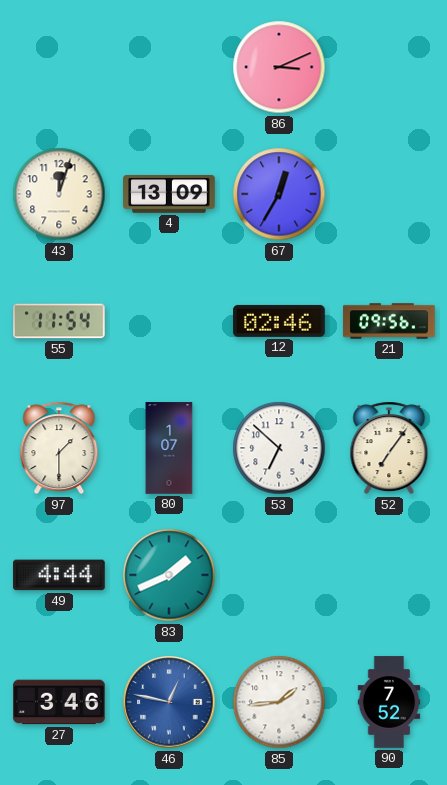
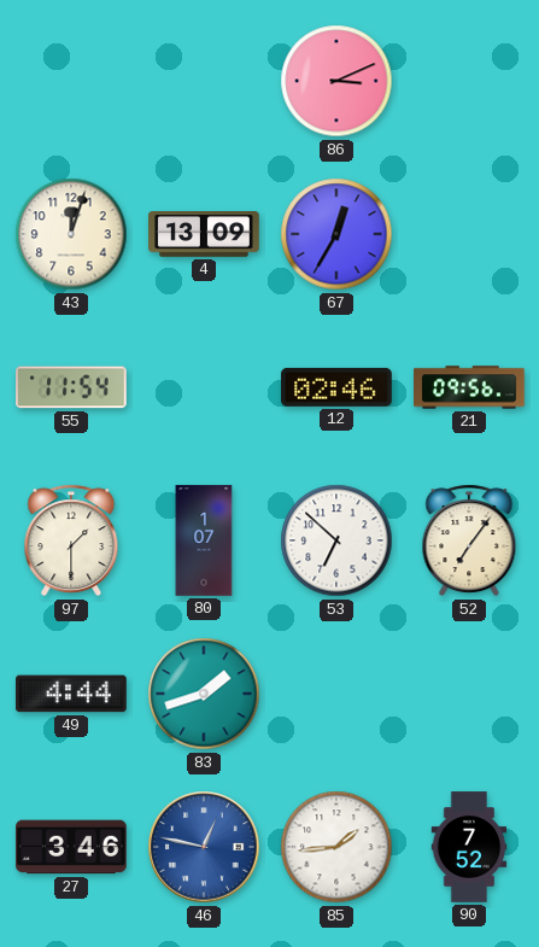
83: 1:41 -> 1:42 (204, 694)
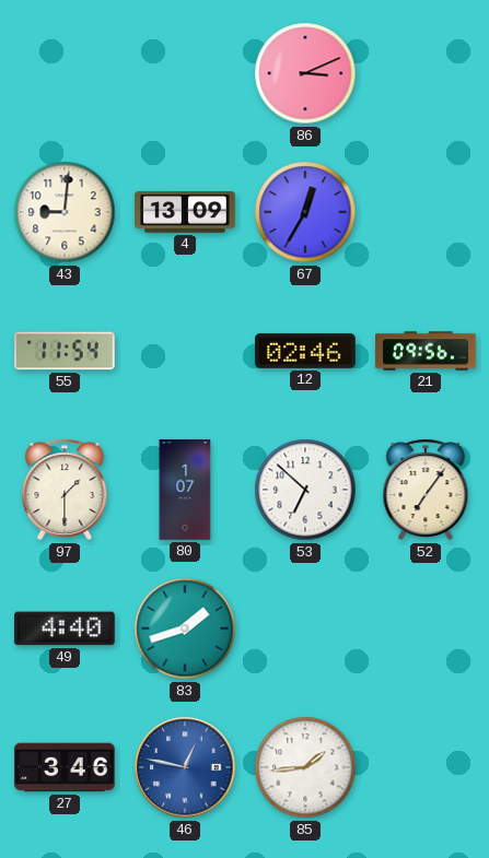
43: 12:03 -> 9:01 (65, 212)
49: 4:44 -> 4:40 (65, 628)
90: 7:52 -> none (469, 847)
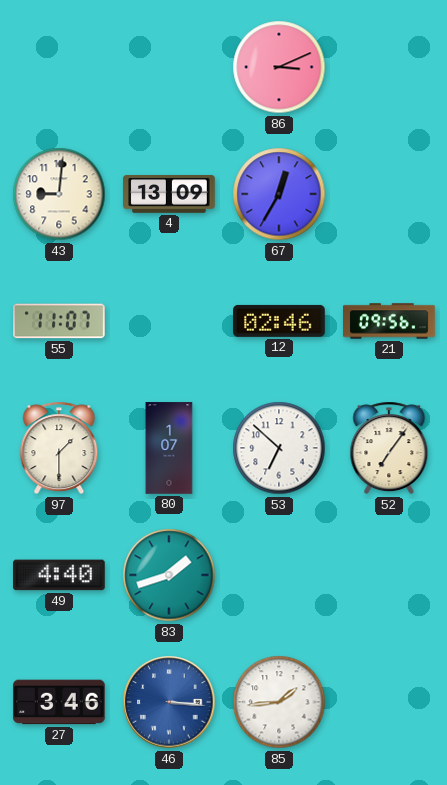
55: 11:54 -> 11:07 (59, 321)
46: 12:47 -> 3:16 (169, 702)
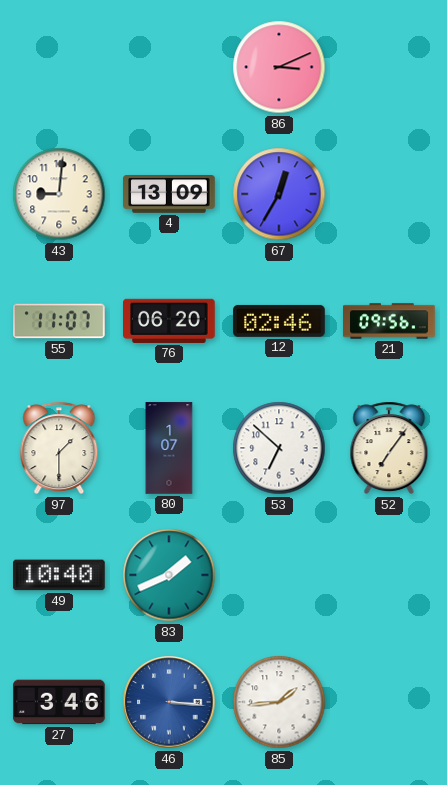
76: none -> 06:20 (169, 321)
49: 4:40 -> 10:40 (59, 575)
83: 1:42 -> 1:41 (169, 575)
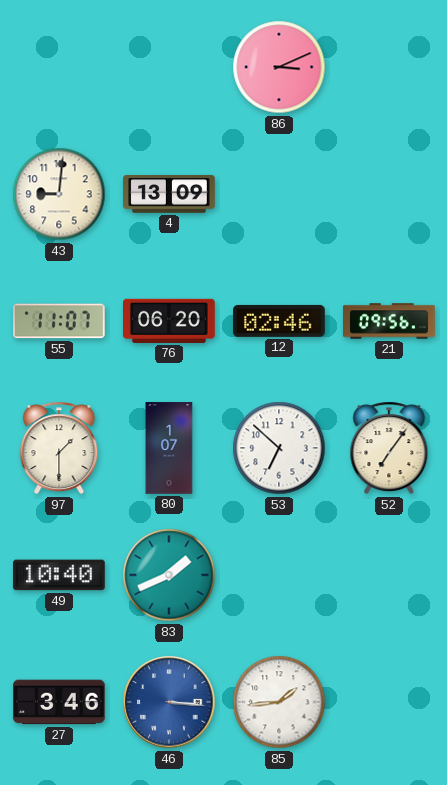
67: 12:35 -> none (279, 194)
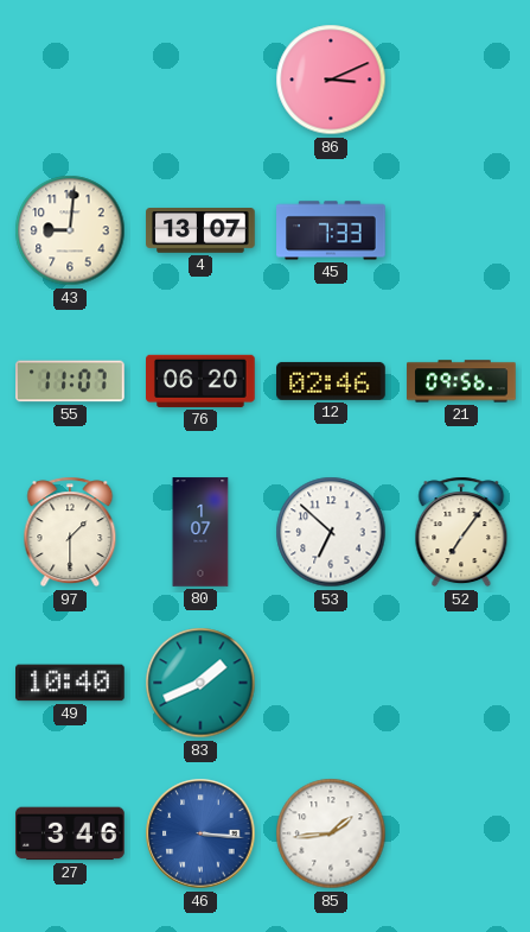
4: 13:09 -> 13:07 (200, 232)
45: none -> 7:33 (331, 230)
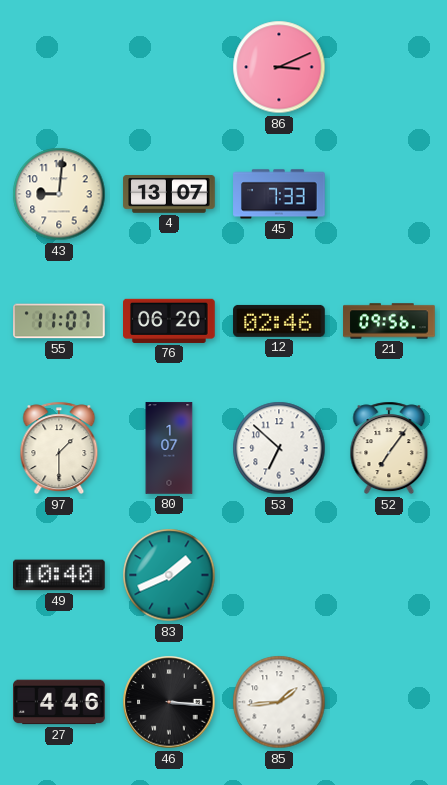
27: 3:46 -> 4:46 (59, 702)
46 dial: blue -> black (169, 702)
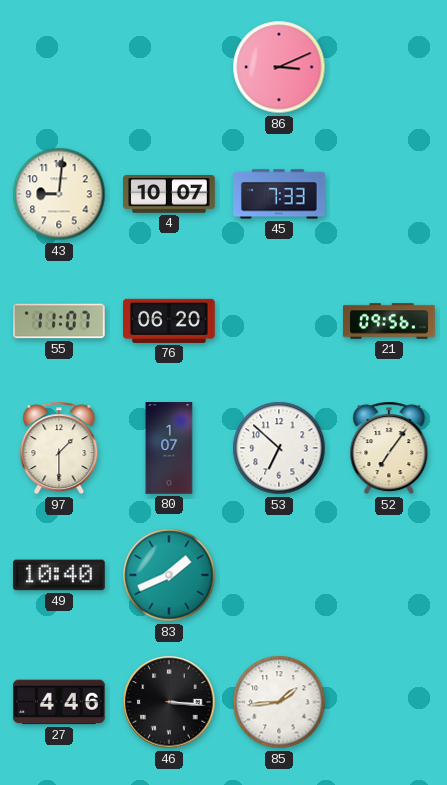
4: 13:07 -> 10:07 (169, 195)
12: 02:46 -> none (279, 321)
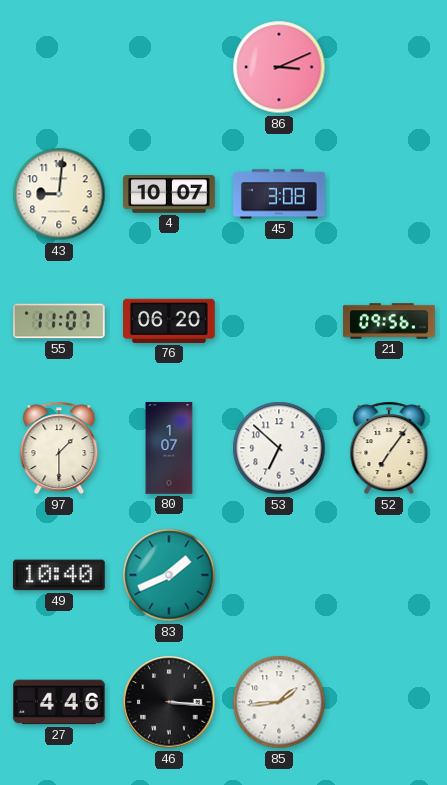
45: 7:33 -> 3:08 (279, 194)
